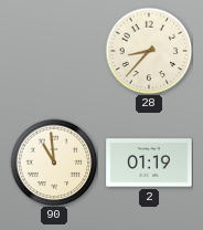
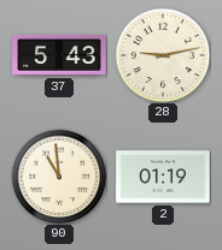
37: none -> 5:43 (59, 55)
28: 8:37 -> 9:13 (163, 55)
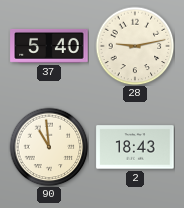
37: 5:43 -> 5:40 (49, 46)
2: 01:19 -> 18:43 (135, 147)
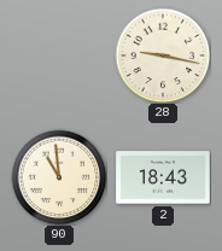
37: 5:40 -> none (49, 46)
28: 9:13 -> 9:17 (163, 56)
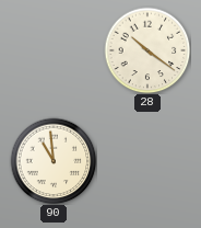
28: 9:17 -> 10:21 (147, 50)
2: 18:43 -> none (163, 177)
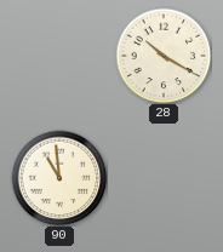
28: 10:21 -> 10:20 (164, 56)
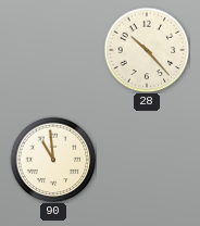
28: 10:20 -> 10:23 (147, 50)
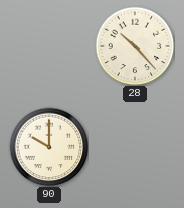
90: 10:59 -> 10:00 (49, 147)
